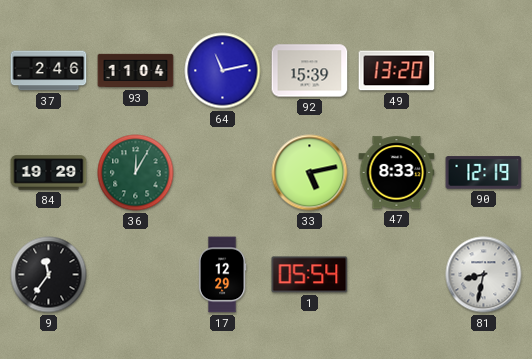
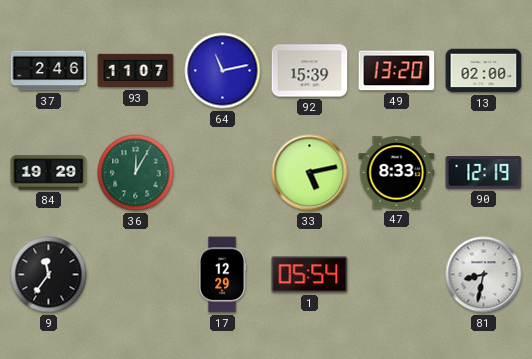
93: 11:04 -> 11:07 (136, 71)
13: none -> 02:00 (484, 71)
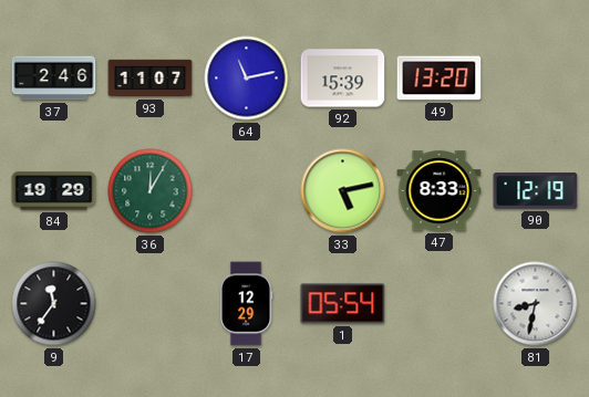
13: 02:00 -> none (484, 71)
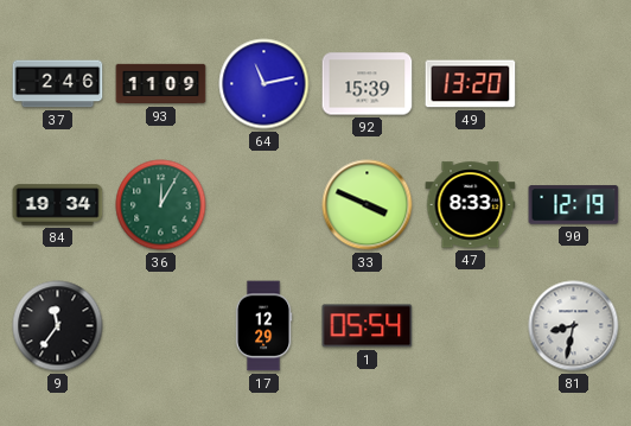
93: 11:07 -> 11:09 (161, 84)
84: 19:29 -> 19:34 (58, 205)
33: 5:13 -> 3:49 (368, 205)
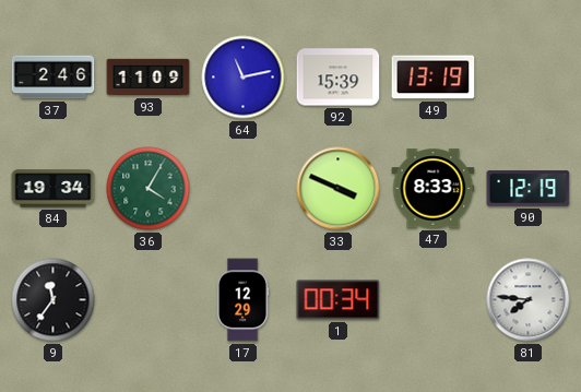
49: 13:20 -> 13:19 (434, 78)
36: 12:05 -> 4:05 (149, 189)
1: 05:54 -> 00:34 (339, 300)
81: 8:32 -> 7:46 (529, 300)
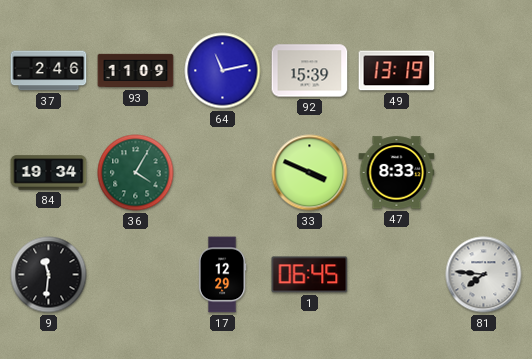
90: 12:19 -> none (529, 189)
9: 11:36 -> 11:31 (49, 275)
1: 00:34 -> 06:45 (310, 275)
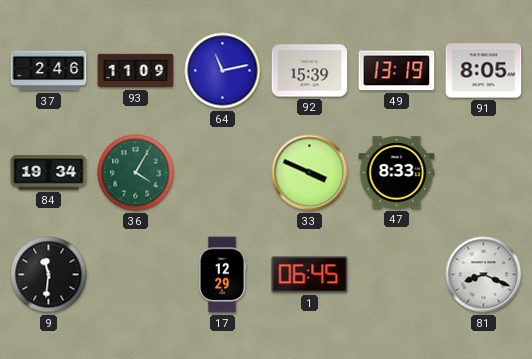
91: none -> 8:05 (484, 71)
81: 7:46 -> 8:19 (484, 275)
